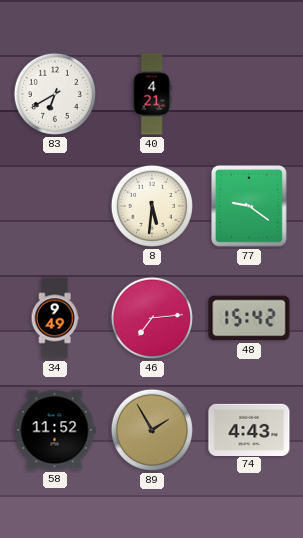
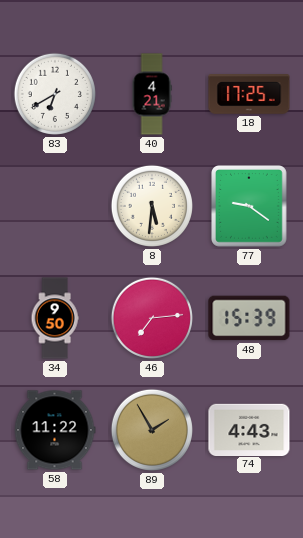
18: none -> 17:25 (249, 94)
34: 9:49 -> 9:50 (55, 318)
48: 15:42 -> 15:39 (249, 318)
58: 11:52 -> 11:22 (55, 430)
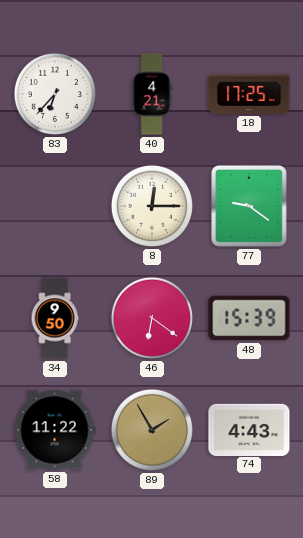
83: 6:40 -> 6:37 (55, 94)
8: 5:31 -> 12:15 (152, 206)
46: 7:14 -> 6:21 (152, 318)
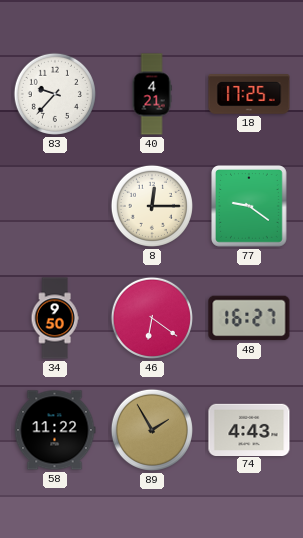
83: 6:37 -> 9:37 (55, 94)
48: 15:39 -> 16:27 (249, 318)
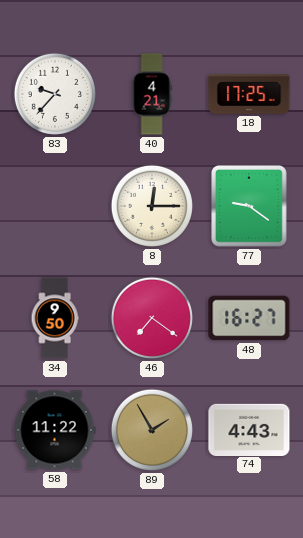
46: 6:21 -> 7:21 (152, 318)
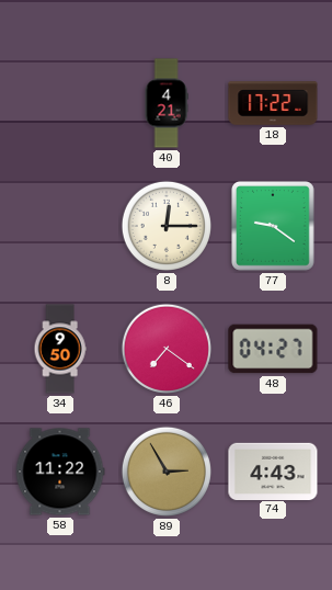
83: 9:37 -> none (55, 94)
18: 17:25 -> 17:22 (273, 103)
48: 16:27 -> 04:27 (273, 349)
89: 1:55 -> 2:55 (167, 472)
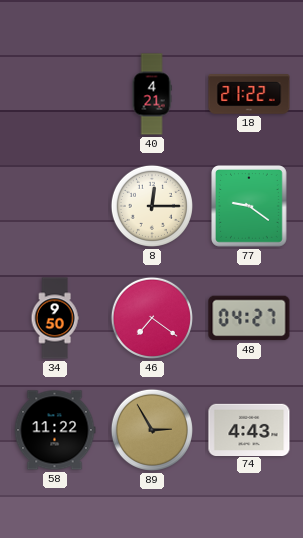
18: 17:22 -> 21:22 (249, 94)
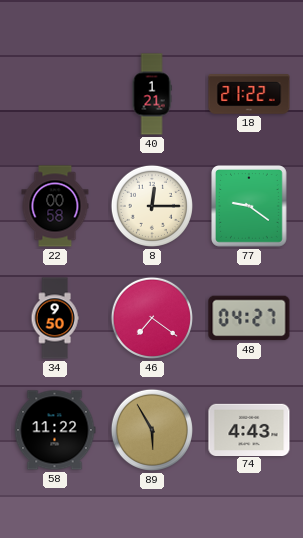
40: 4:21 -> 1:21 (152, 94)
22: none -> 00:58 (55, 206)
89: 2:55 -> 5:55 (152, 430)
